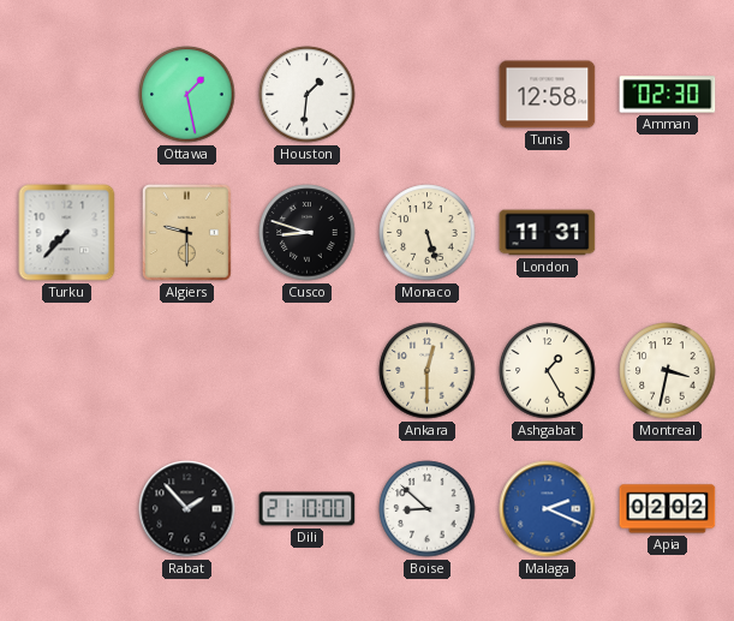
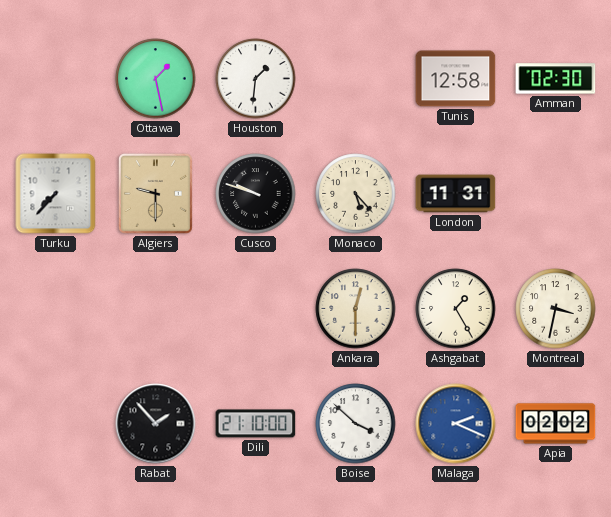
Cusco: 8:48 -> 9:48 (256, 194)
Monaco: 5:27 -> 5:23 (356, 194)
Boise: 8:52 -> 3:52 (356, 424)
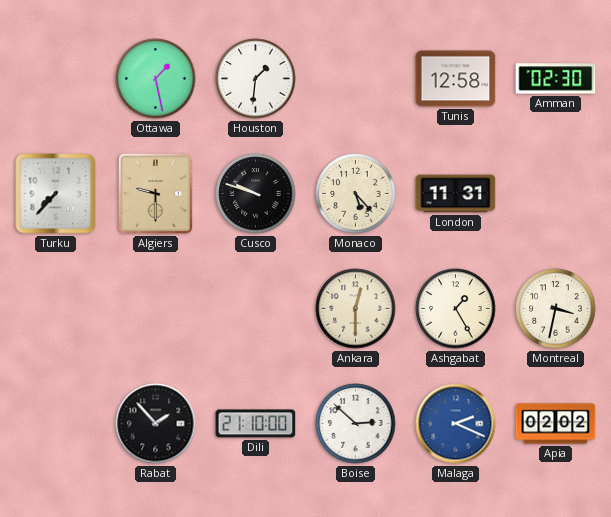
Boise: 3:52 -> 2:52 (356, 424)
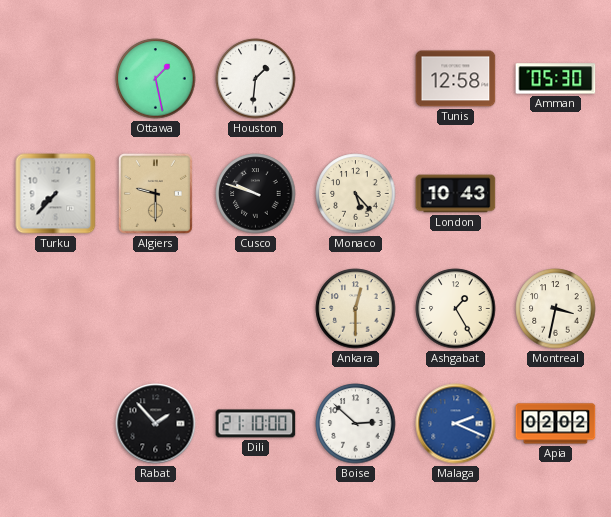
Amman: 02:30 -> 05:30 (556, 79)
London: 11:31 -> 10:43 (456, 194)
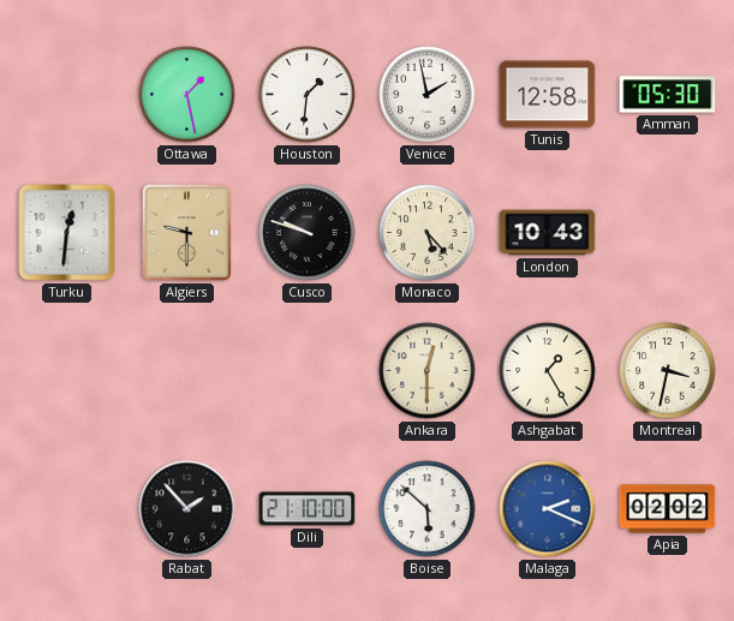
Venice: none -> 1:58 (428, 95)
Turku: 7:37 -> 12:31 (67, 233)
Boise: 2:52 -> 5:52 (428, 509)
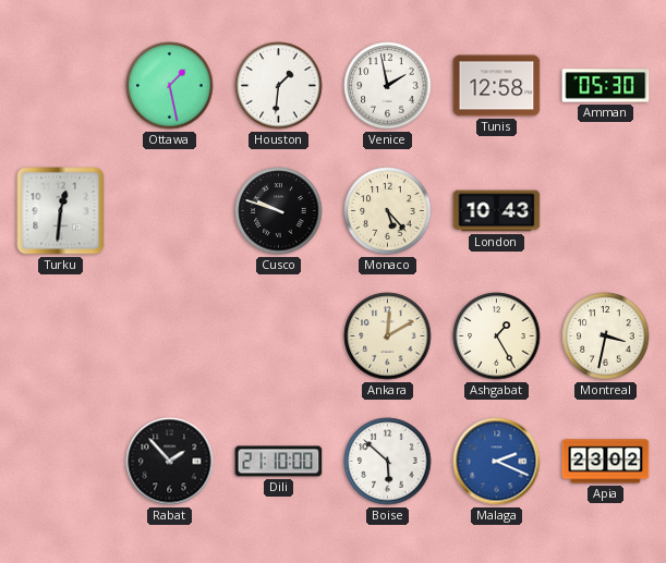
Algiers: 9:30 -> none (186, 232)
Ankara: 12:30 -> 12:10 (388, 336)
Apia: 02:02 -> 23:02 (606, 462)
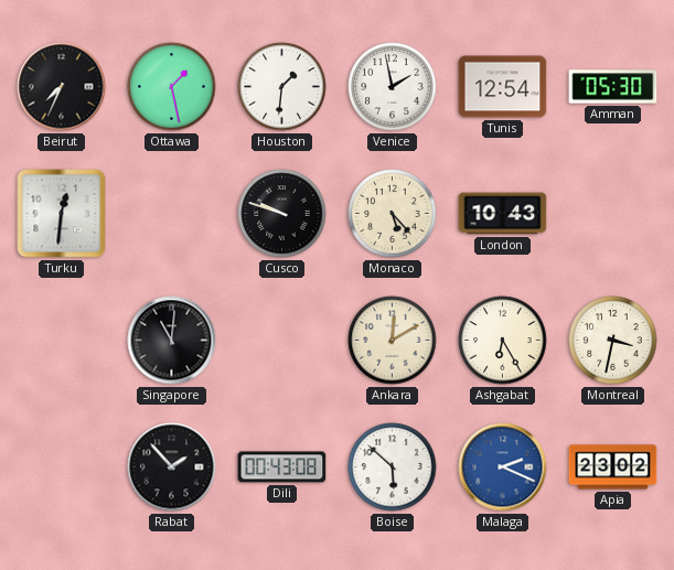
Beirut: none -> 7:34 (62, 87)
Tunis: 12:58 -> 12:54 (503, 87)
Singapore: none -> 11:01 (172, 341)
Ashgabat: 1:25 -> 6:25 (503, 341)
Dili: 21:10 -> 00:43 (282, 467)
